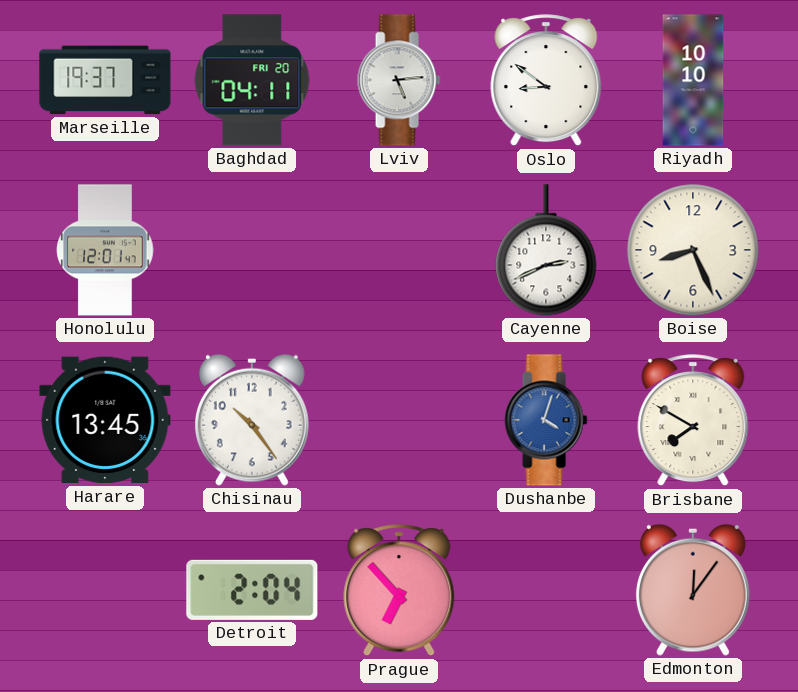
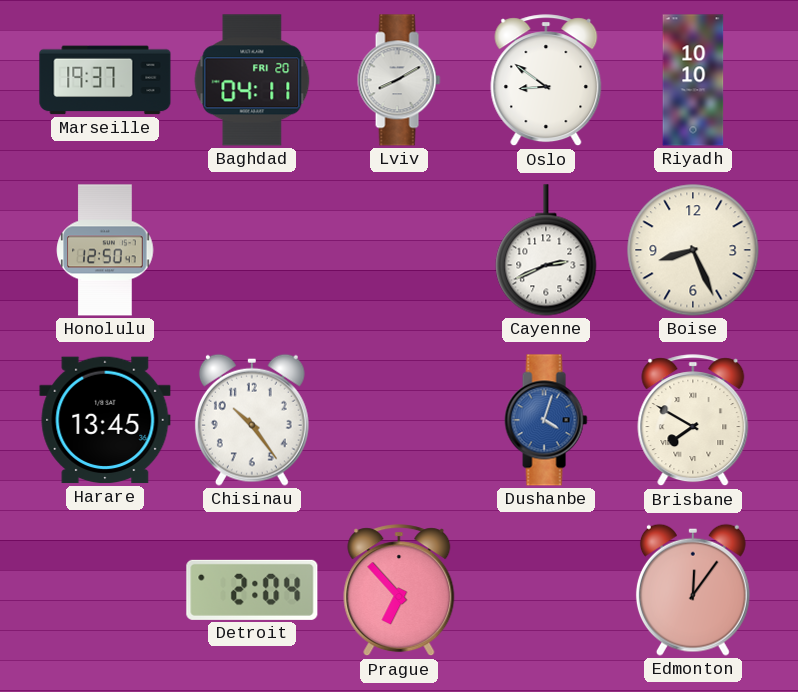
Lviv: 5:14 -> 8:10 (399, 80)
Honolulu: 12:01 -> 12:50 (105, 250)
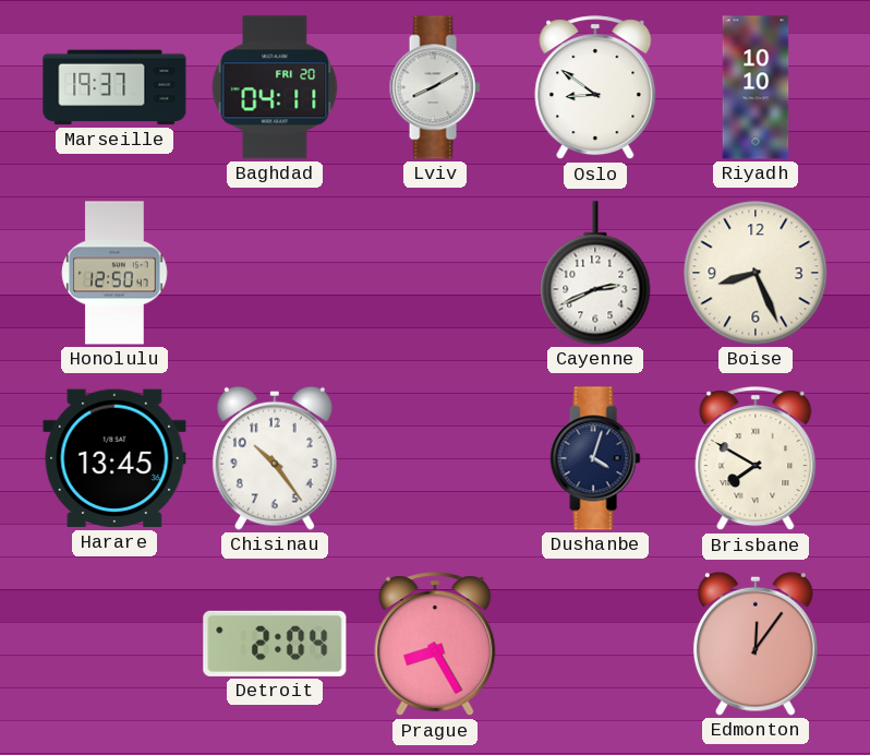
Dushanbe dial: blue -> navy (595, 458)
Prague: 6:53 -> 8:25 (435, 645)
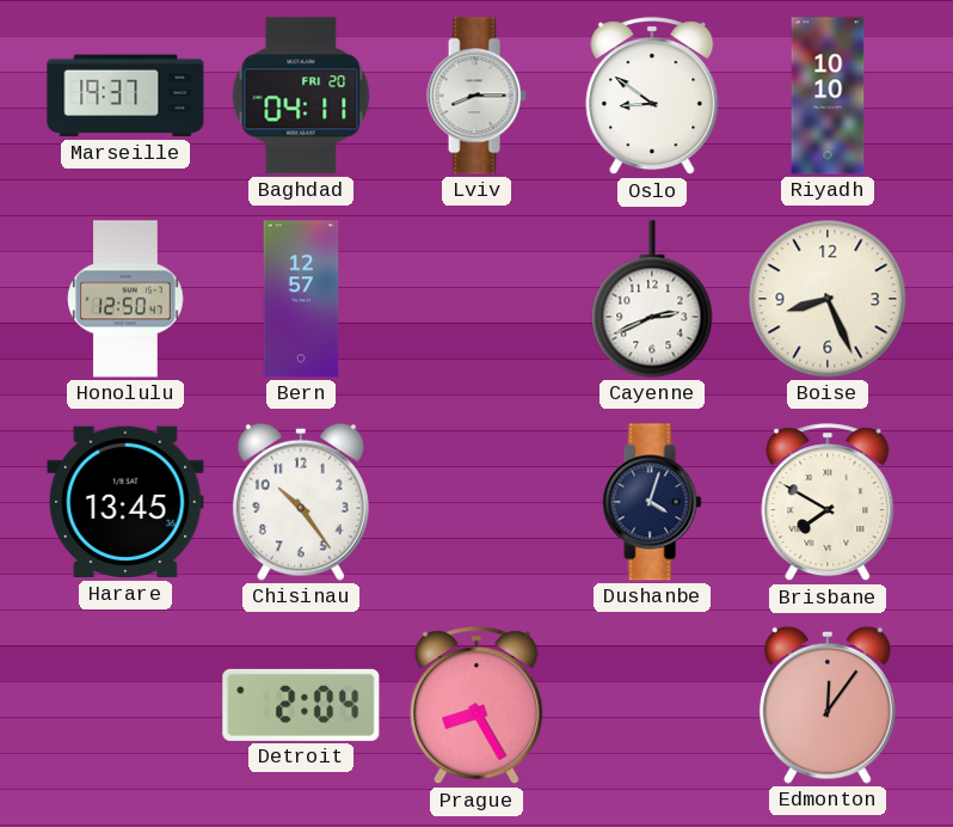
Lviv: 8:10 -> 8:15 (476, 96)
Bern: none -> 12:57 (301, 299)
